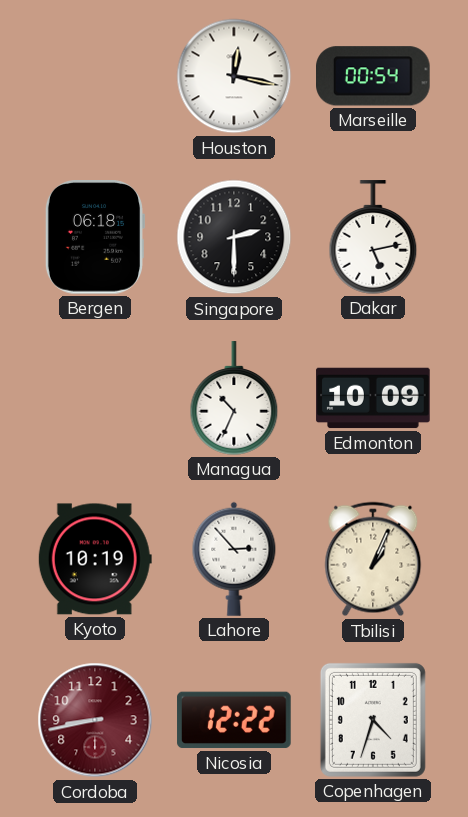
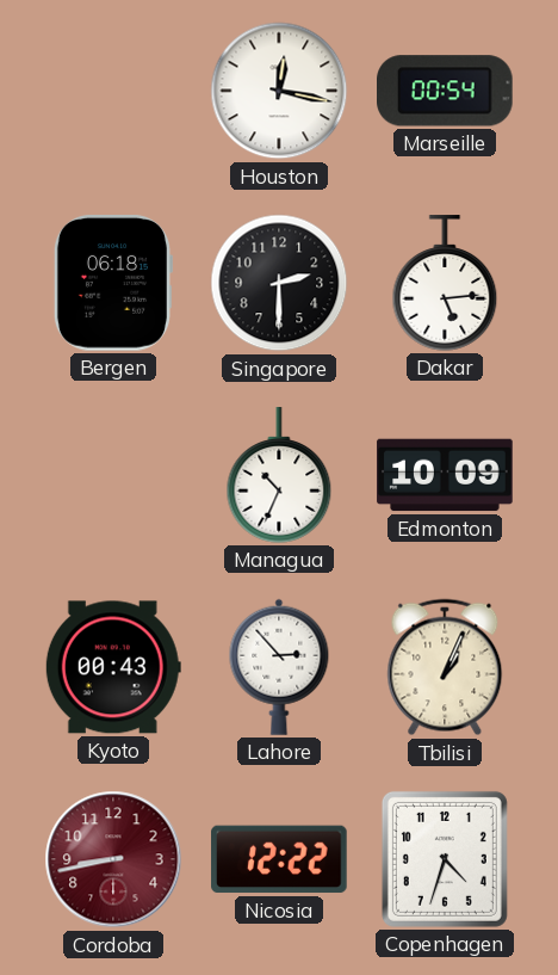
Dakar: 5:13 -> 5:14 (445, 283)
Kyoto: 10:19 -> 00:43 (113, 667)
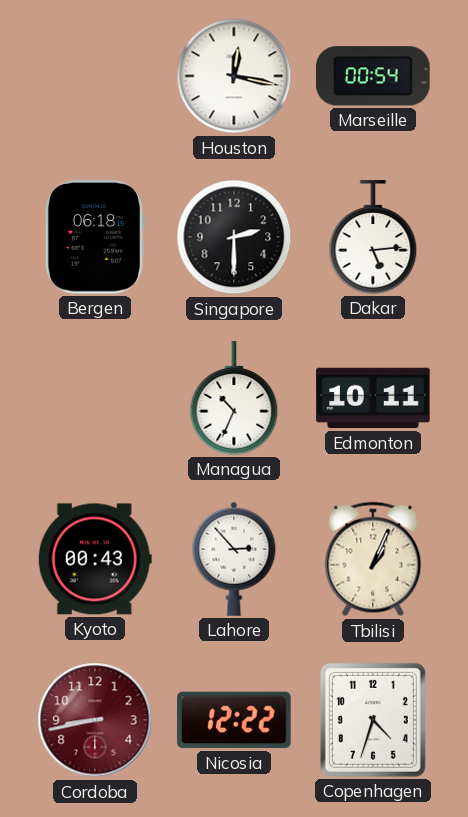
Edmonton: 10:09 -> 10:11 (373, 398)
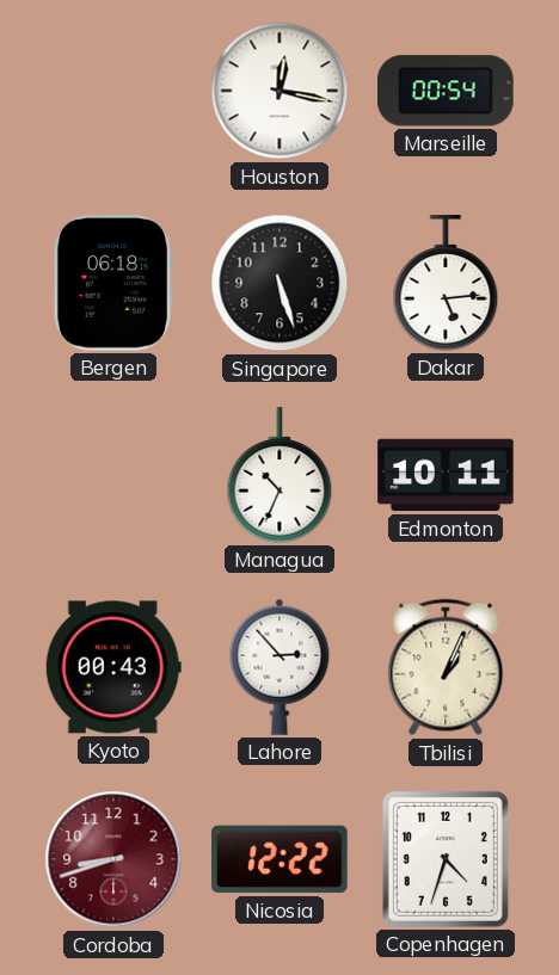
Singapore: 2:30 -> 5:27 (279, 283)
Cordoba: 8:43 -> 8:42 (113, 859)
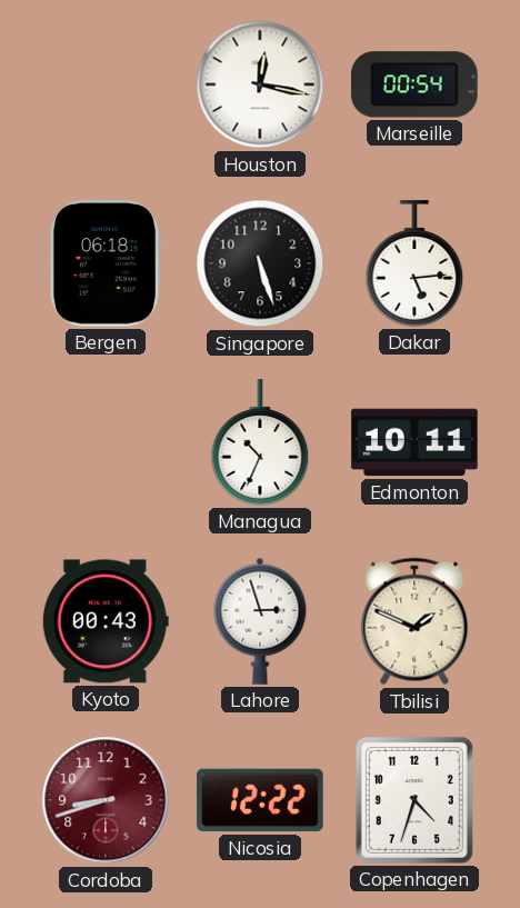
Lahore: 2:53 -> 2:57 (260, 621)
Tbilisi: 1:04 -> 1:49 (414, 621)
